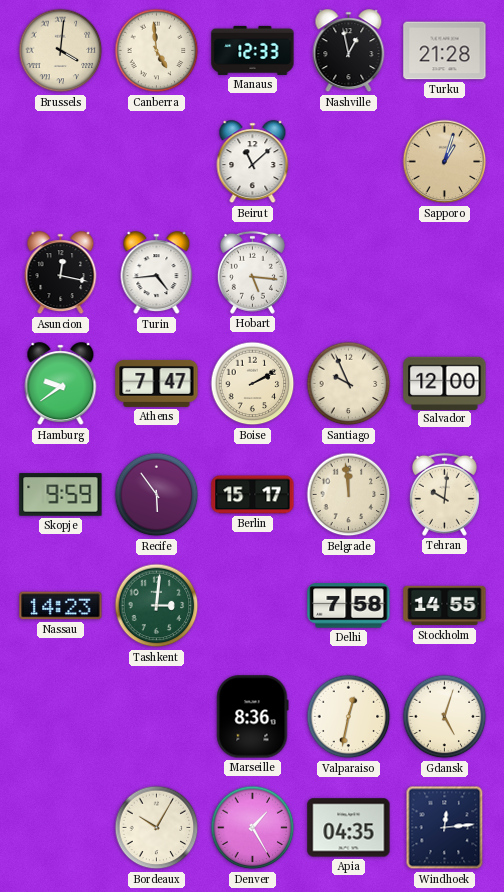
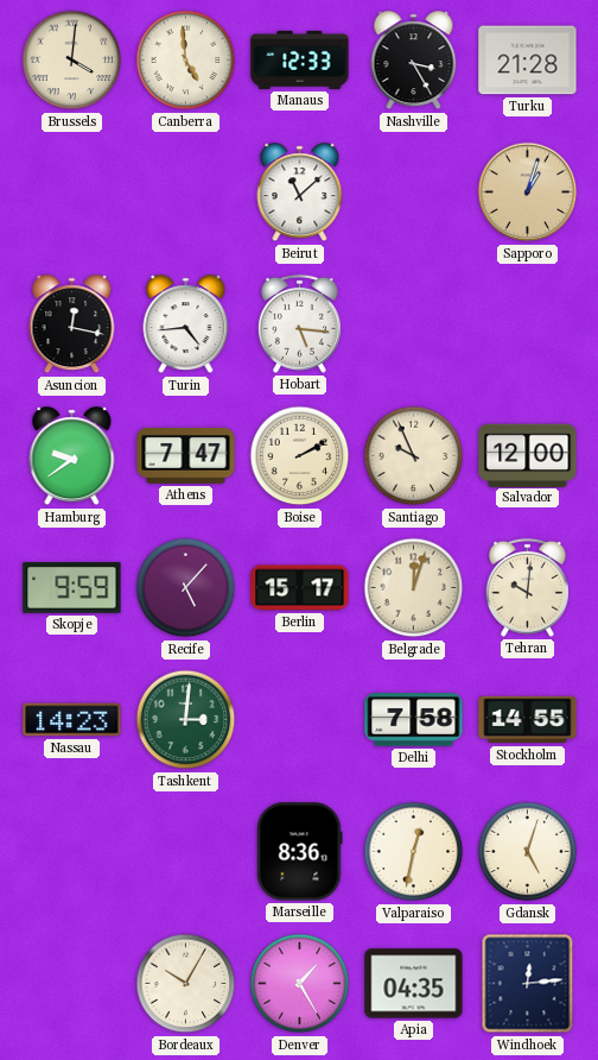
Nashville: 12:58 -> 3:25 (414, 61)
Recife: 5:54 -> 5:07 (186, 588)
Belgrade: 11:59 -> 12:03 (414, 588)
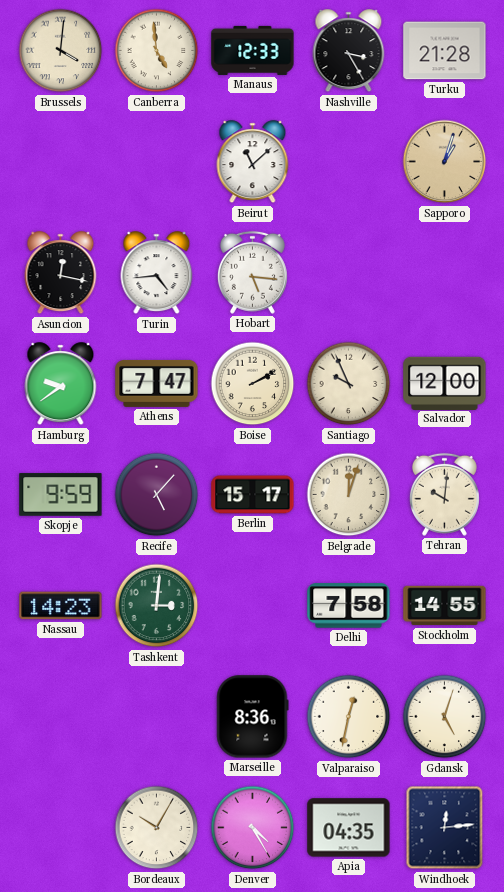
Denver: 1:25 -> 4:25 (253, 828)
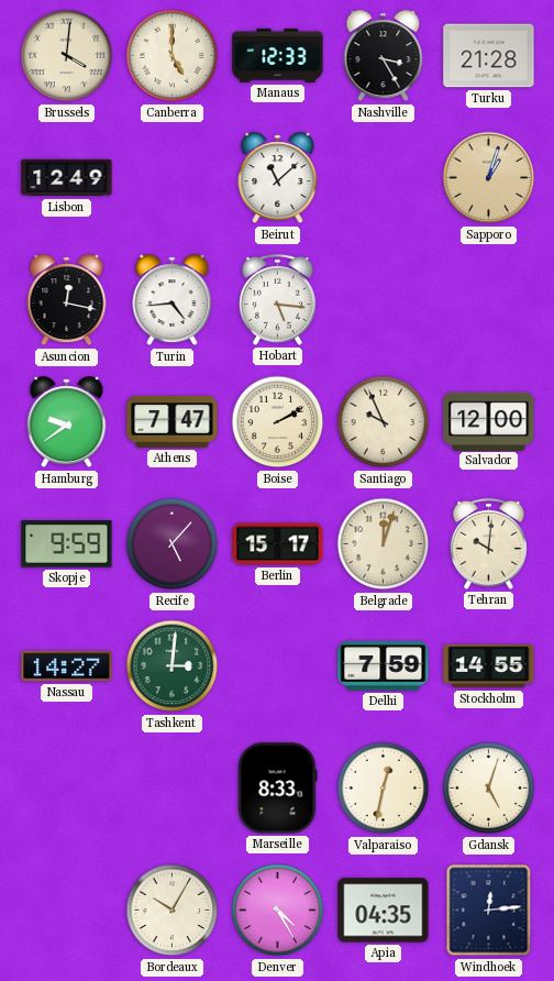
Canberra: 4:59 -> 5:00 (173, 56)
Lisbon: none -> 12:49 (67, 178)
Nassau: 14:23 -> 14:27 (67, 666)
Delhi: 7:58 -> 7:59 (384, 666)
Marseille: 8:36 -> 8:33 (278, 789)
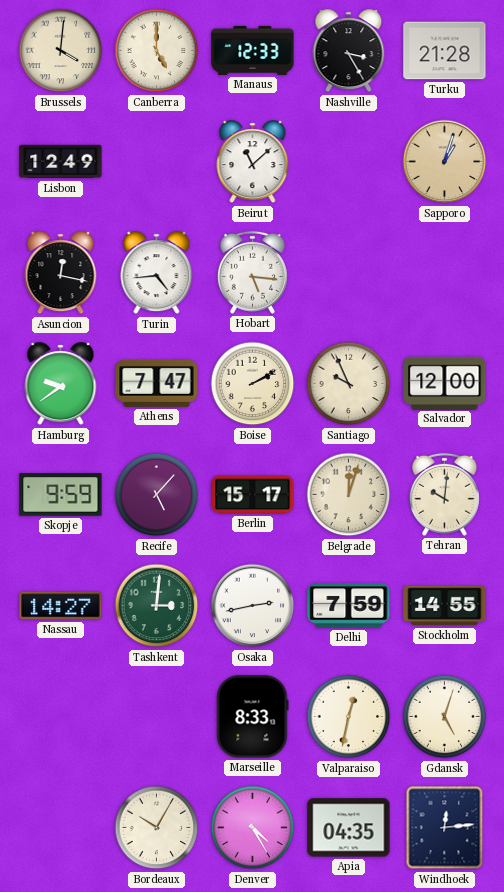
Osaka: none -> 2:43 (253, 606)
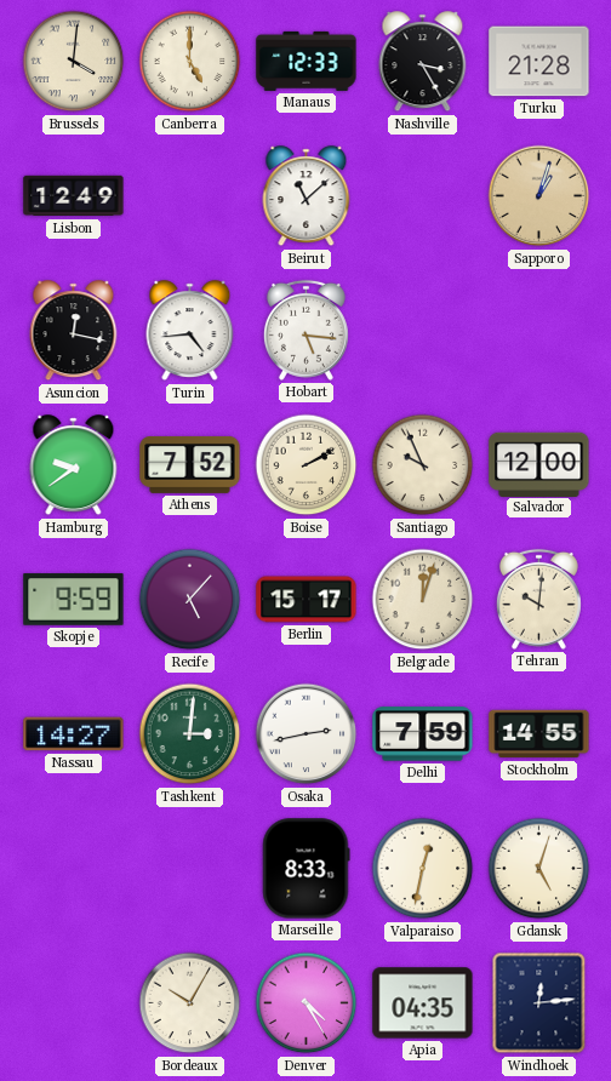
Athens: 7:47 -> 7:52 (190, 464)
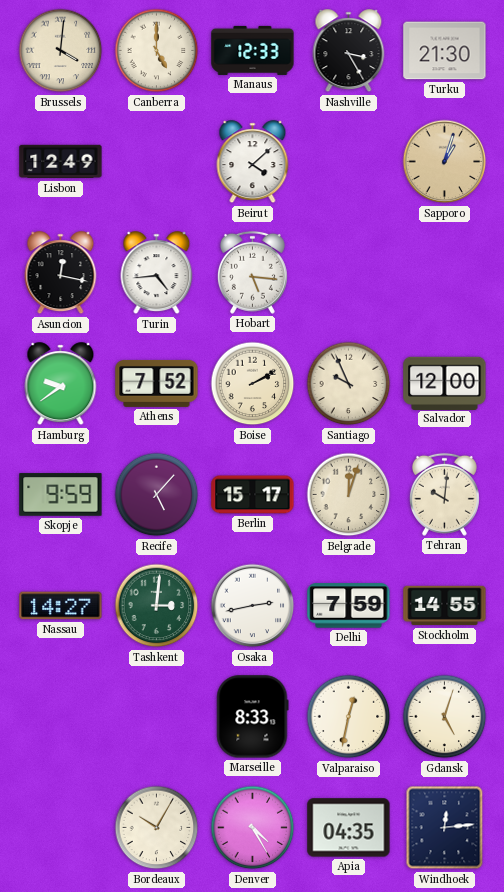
Turku: 21:28 -> 21:30 (445, 51)
Beirut: 11:08 -> 4:08 (253, 162)
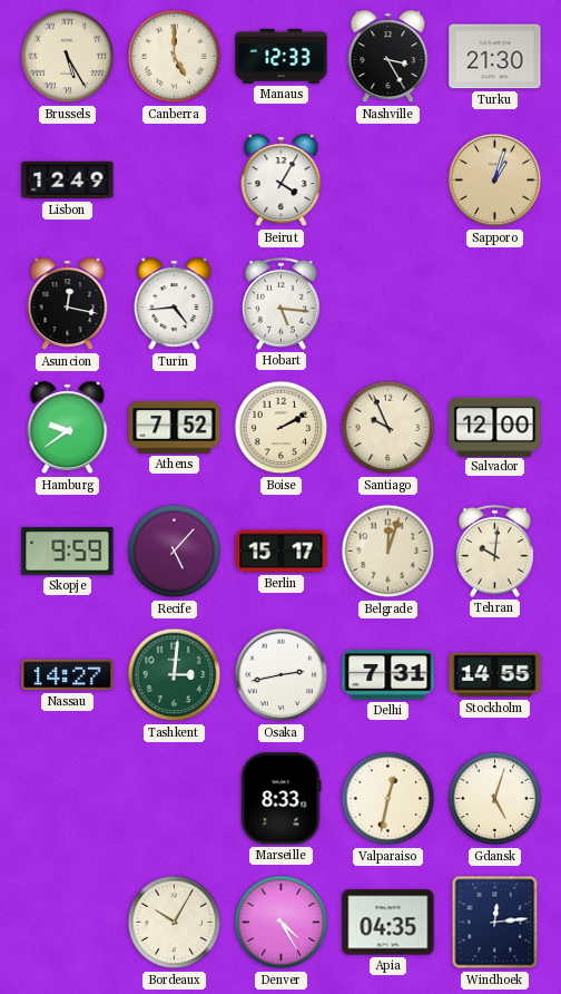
Brussels: 4:01 -> 5:25 (68, 57)
Beirut: 4:08 -> 4:05 (282, 181)
Delhi: 7:59 -> 7:31 (388, 675)
